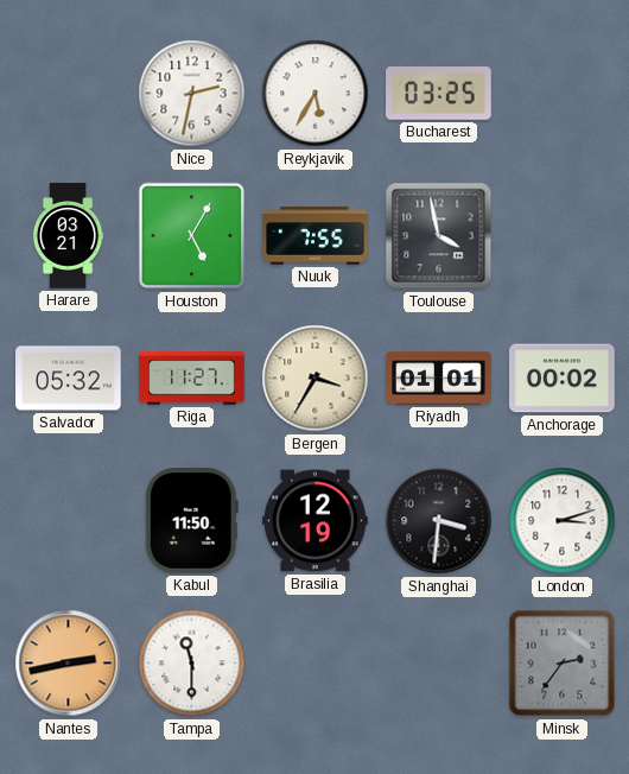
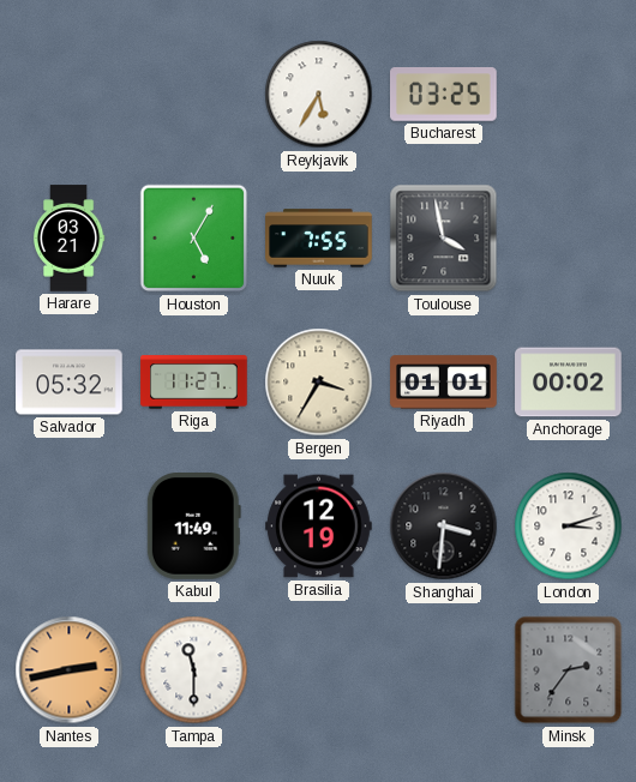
Nice: 2:32 -> none (192, 94)
Kabul: 11:50 -> 11:49 (193, 527)
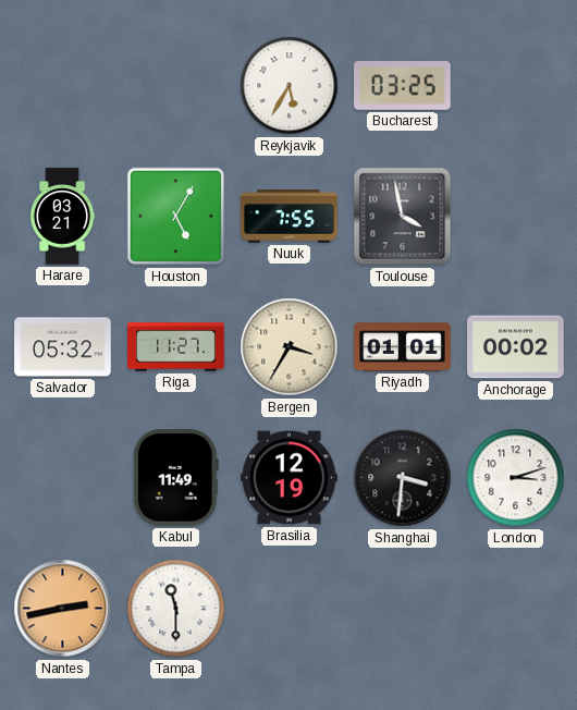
Minsk: 2:36 -> none (569, 670)
